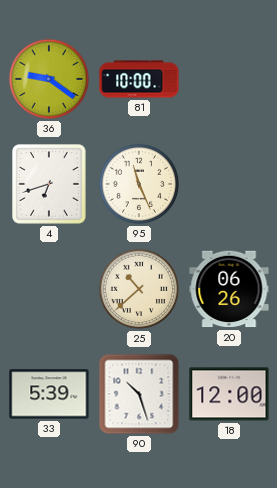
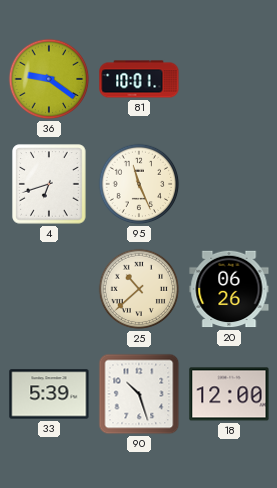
81: 10:00 -> 10:01 (139, 79)
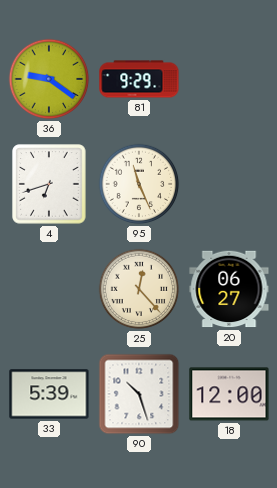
81: 10:01 -> 9:29 (139, 79)
25: 10:38 -> 12:23 (139, 289)
20: 06:26 -> 06:27 (229, 289)
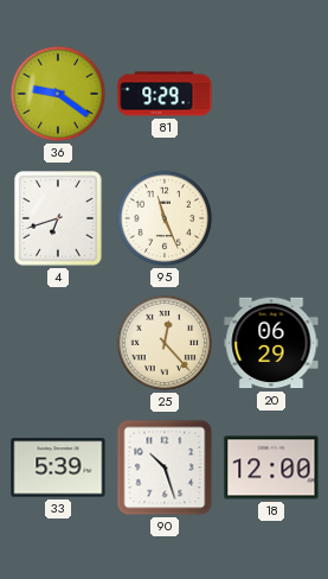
20: 06:27 -> 06:29 (271, 343)
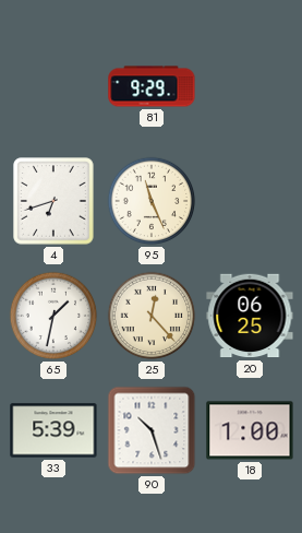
36: 9:21 -> none (58, 94)
65: none -> 1:32 (53, 316)
20: 06:29 -> 06:25 (250, 316)
18: 12:00 -> 1:00 (250, 430)
